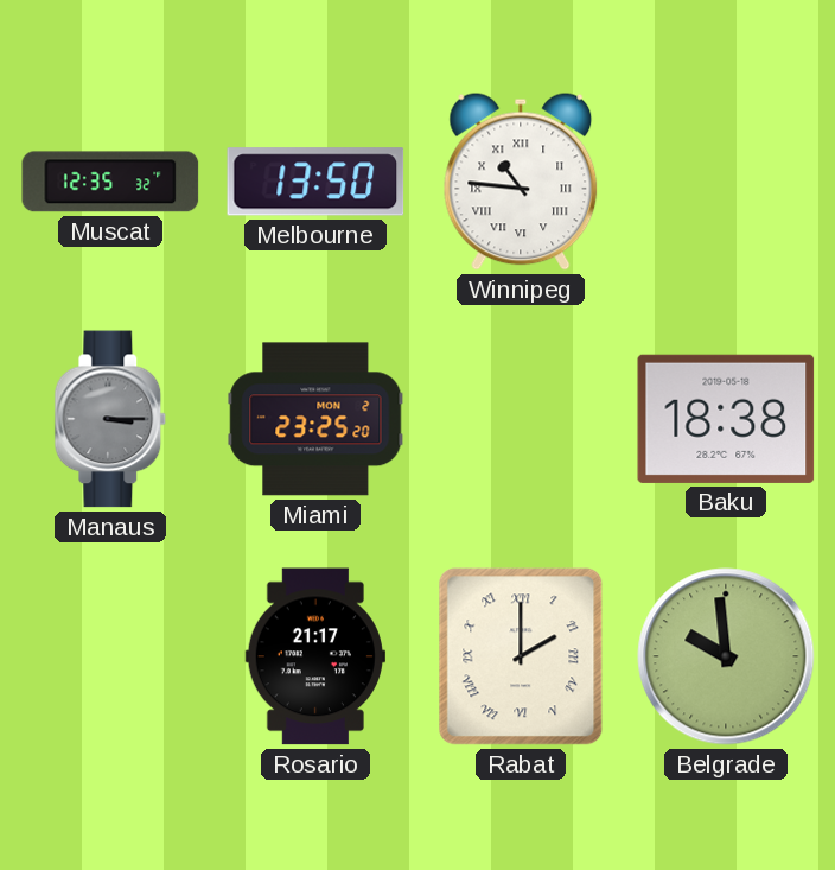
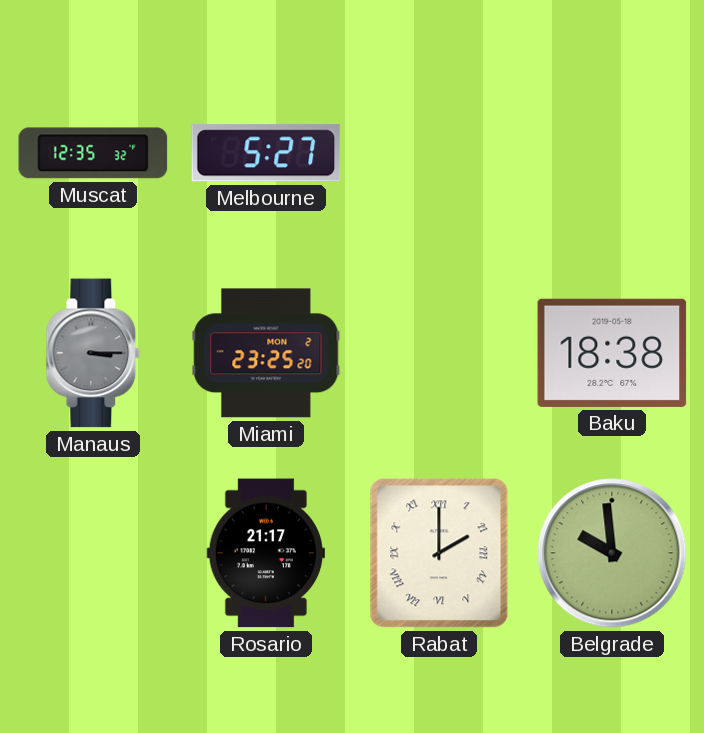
Melbourne: 13:50 -> 5:27 (266, 153)
Winnipeg: 10:46 -> none (521, 182)
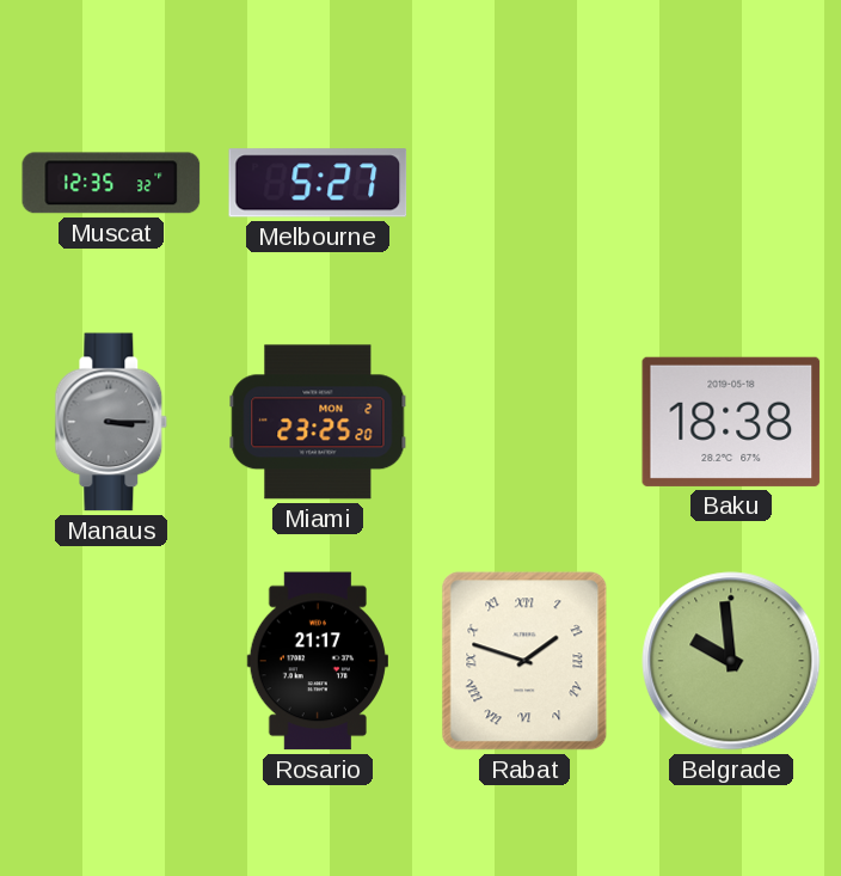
Rabat: 2:00 -> 1:48 (524, 661)
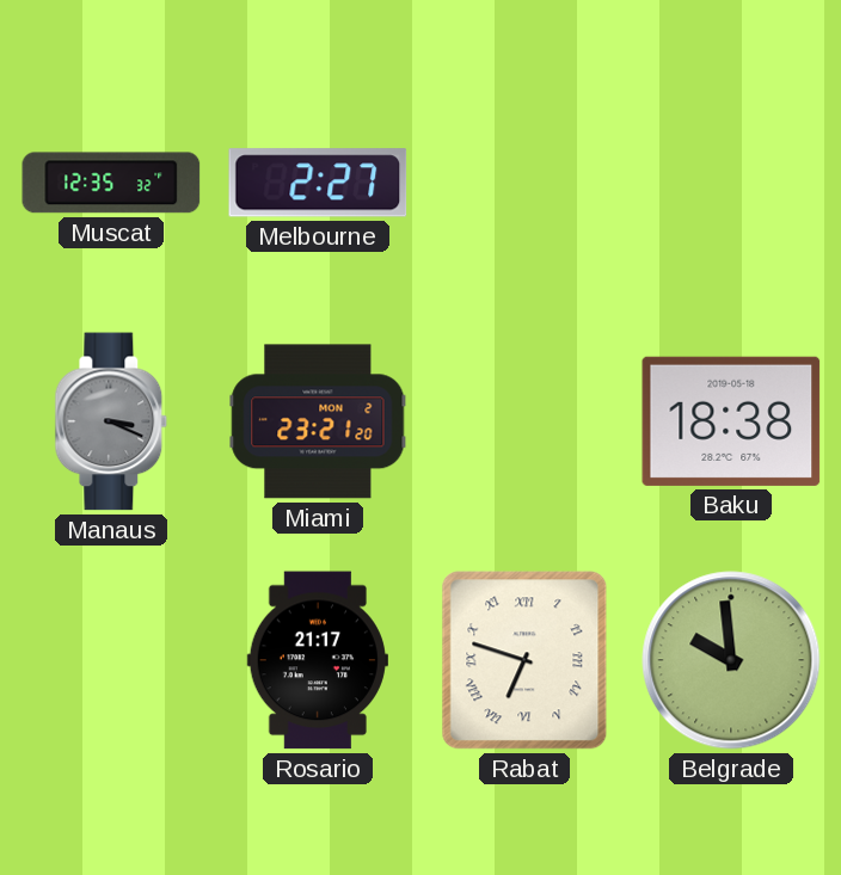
Melbourne: 5:27 -> 2:27 (318, 183)
Manaus: 3:15 -> 3:19 (111, 421)
Miami: 23:25 -> 23:21 (318, 421)
Rabat: 1:48 -> 6:48 (524, 660)
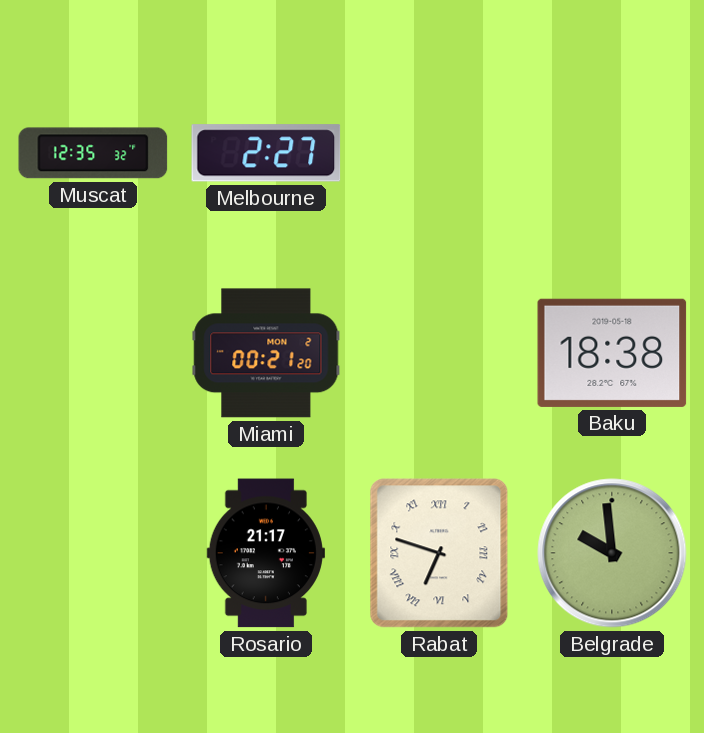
Manaus: 3:19 -> none (111, 421)
Miami: 23:21 -> 00:21 (266, 353)
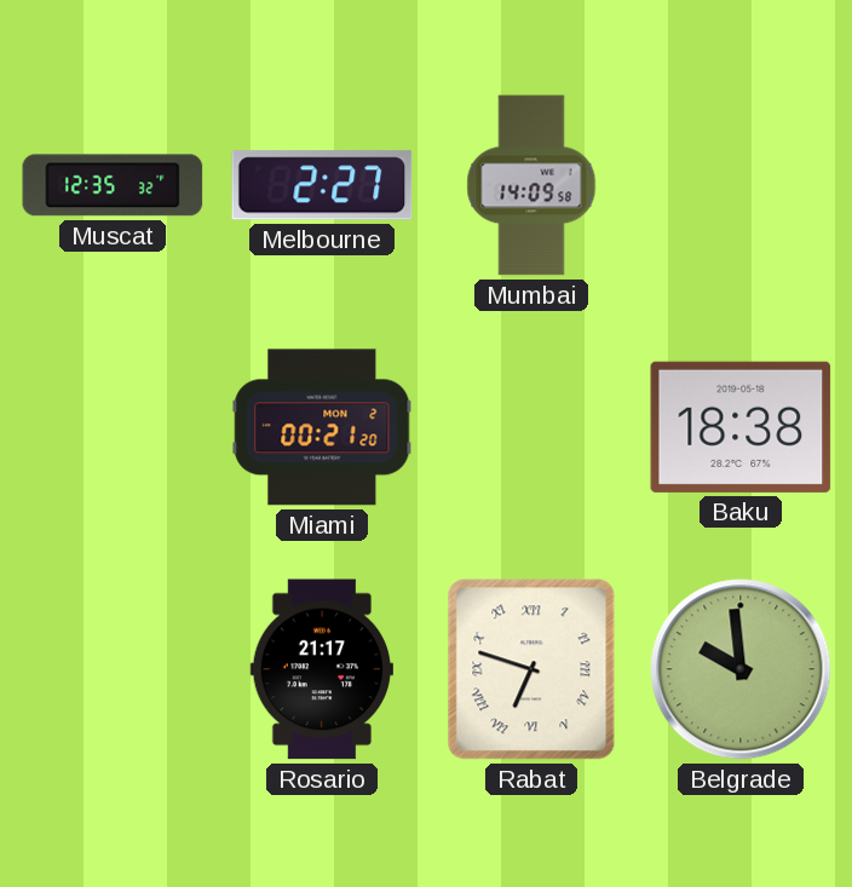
Mumbai: none -> 14:09 (531, 185)
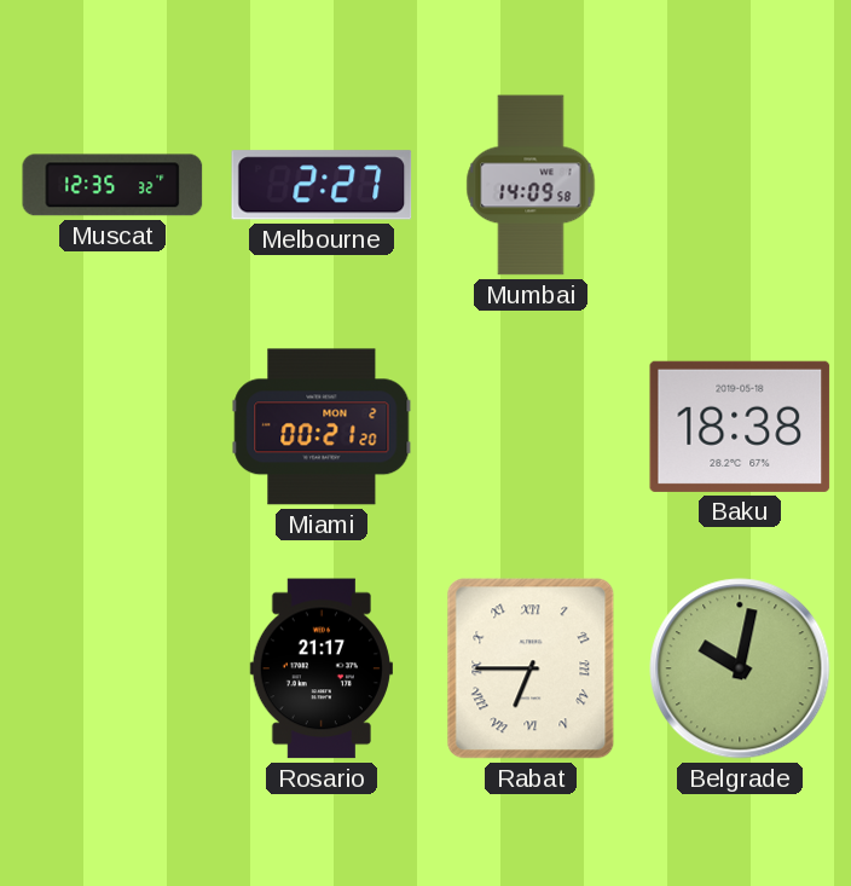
Rabat: 6:48 -> 6:45 (531, 668)
Belgrade: 9:59 -> 10:02 (740, 668)
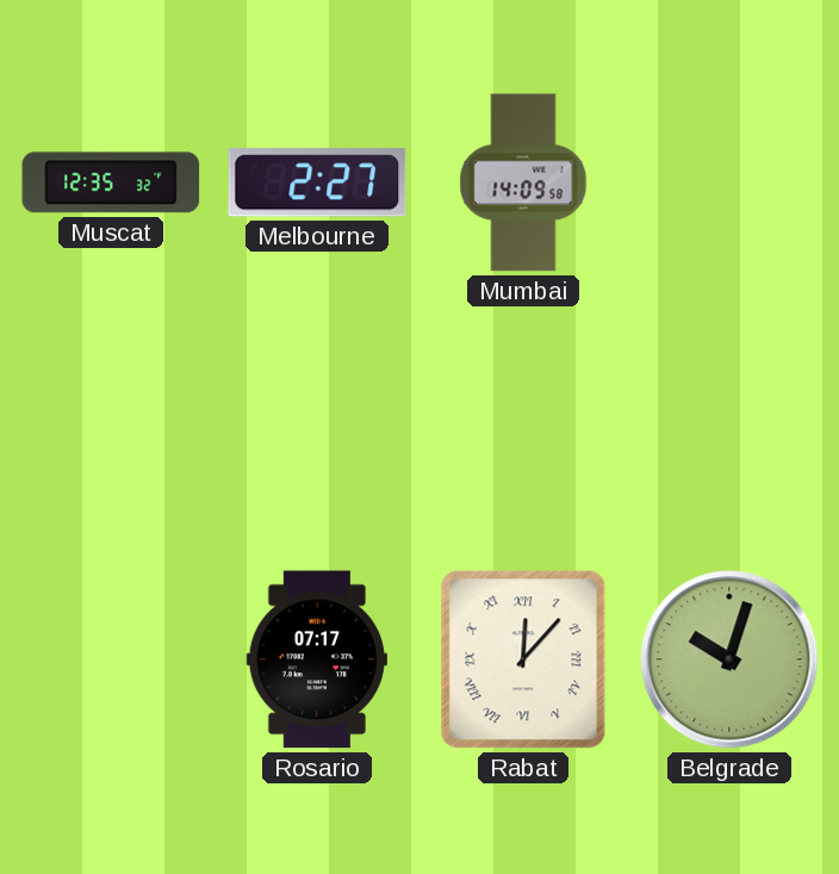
Miami: 00:21 -> none (322, 427)
Baku: 18:38 -> none (740, 427)
Rosario: 21:17 -> 07:17 (317, 659)
Rabat: 6:45 -> 12:07 (523, 659)
Belgrade: 10:02 -> 10:03 (729, 659)
